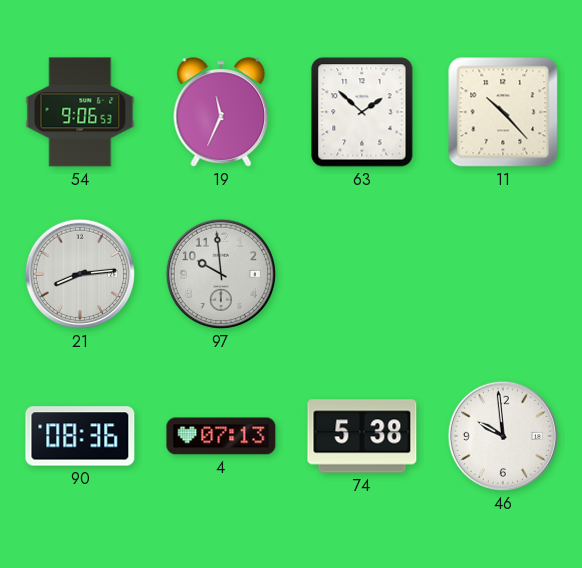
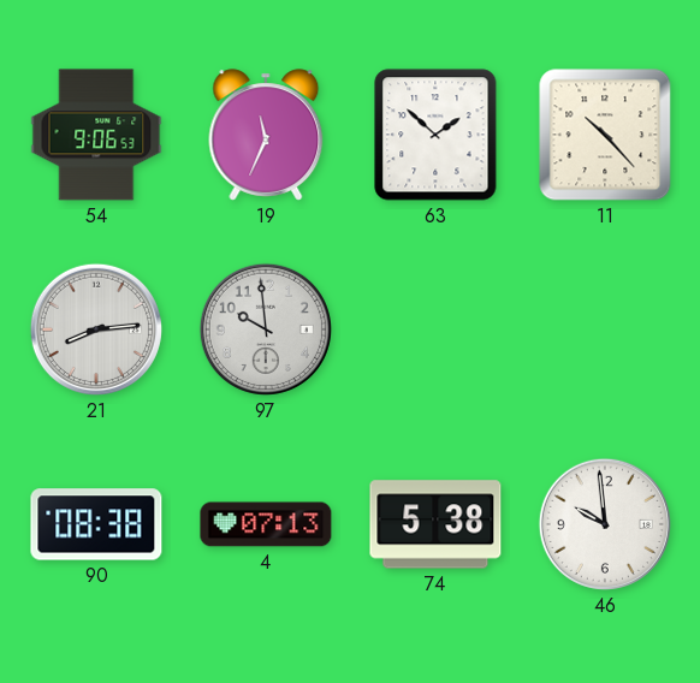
90: 08:36 -> 08:38 (96, 524)
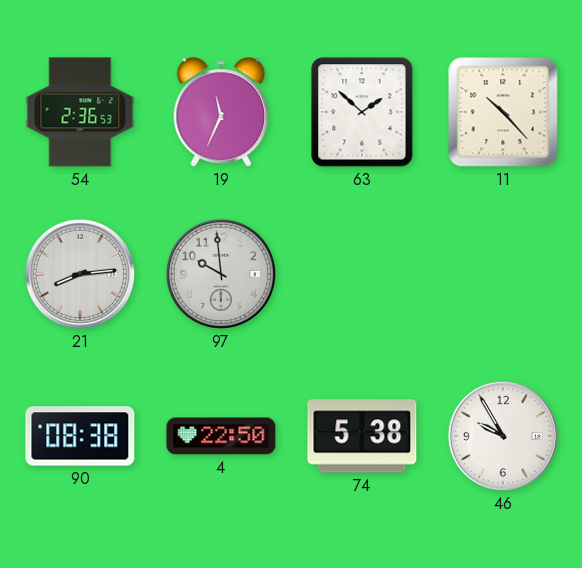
54: 9:06 -> 2:36 (80, 112)
4: 07:13 -> 22:50 (221, 436)
46: 9:59 -> 9:55 (503, 436)
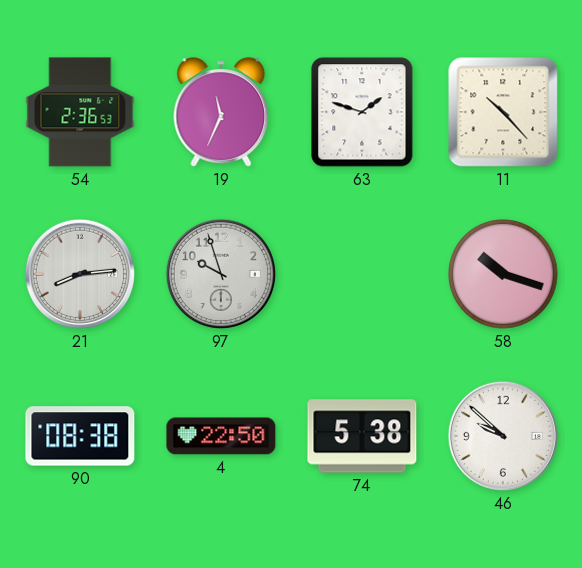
63: 1:52 -> 1:48 (362, 112)
97: 9:59 -> 9:57 (221, 274)
58: none -> 10:18 (503, 274)
46: 9:55 -> 9:52 (503, 436)
